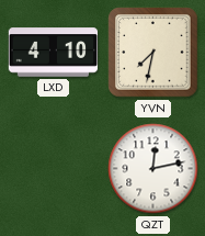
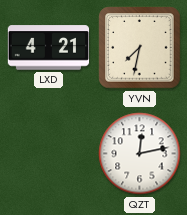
LXD: 4:10 -> 4:21 (49, 48)
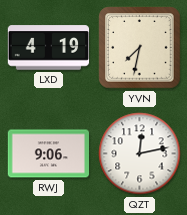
LXD: 4:21 -> 4:19 (49, 48)
RWJ: none -> 9:06 (49, 154)
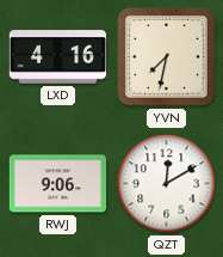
LXD: 4:19 -> 4:16 (58, 57)
QZT: 12:13 -> 12:10 (167, 184)
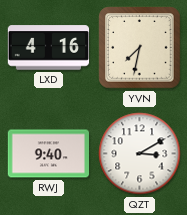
RWJ: 9:06 -> 9:40 (49, 154)
QZT: 12:10 -> 3:10 (140, 154)
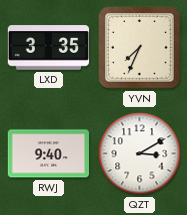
LXD: 4:16 -> 3:35 (49, 48)
YVN: 7:32 -> 7:34 (140, 48)
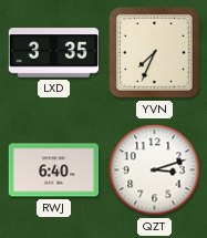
RWJ: 9:40 -> 6:40 (54, 170)
QZT: 3:10 -> 3:12 (155, 170)
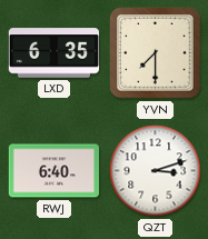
LXD: 3:35 -> 6:35 (55, 53)
YVN: 7:34 -> 7:30 (156, 53)
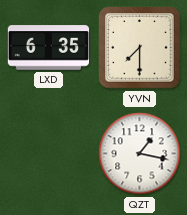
RWJ: 6:40 -> none (55, 171)
QZT: 3:12 -> 1:17 (140, 154)
